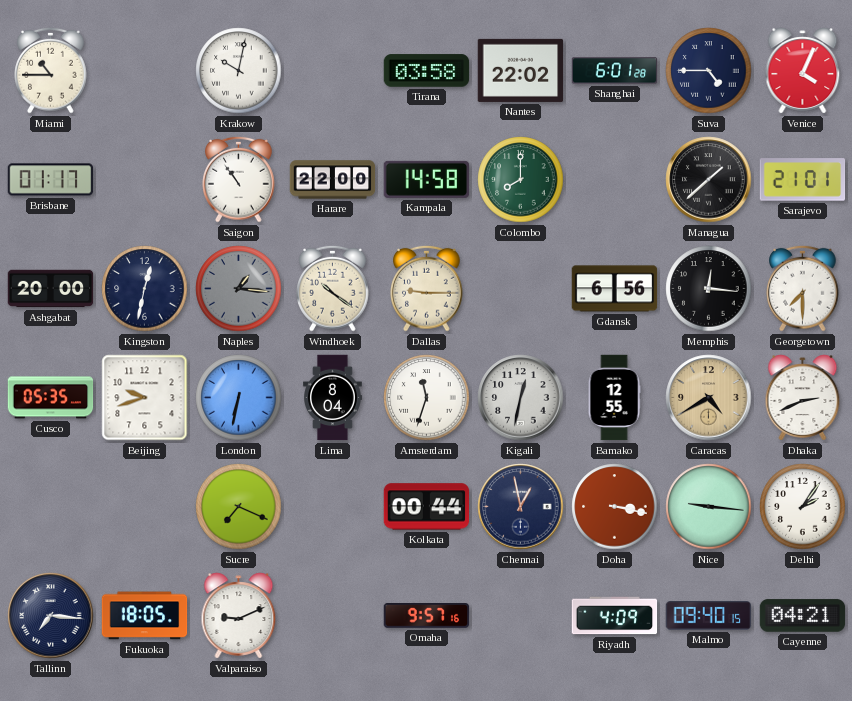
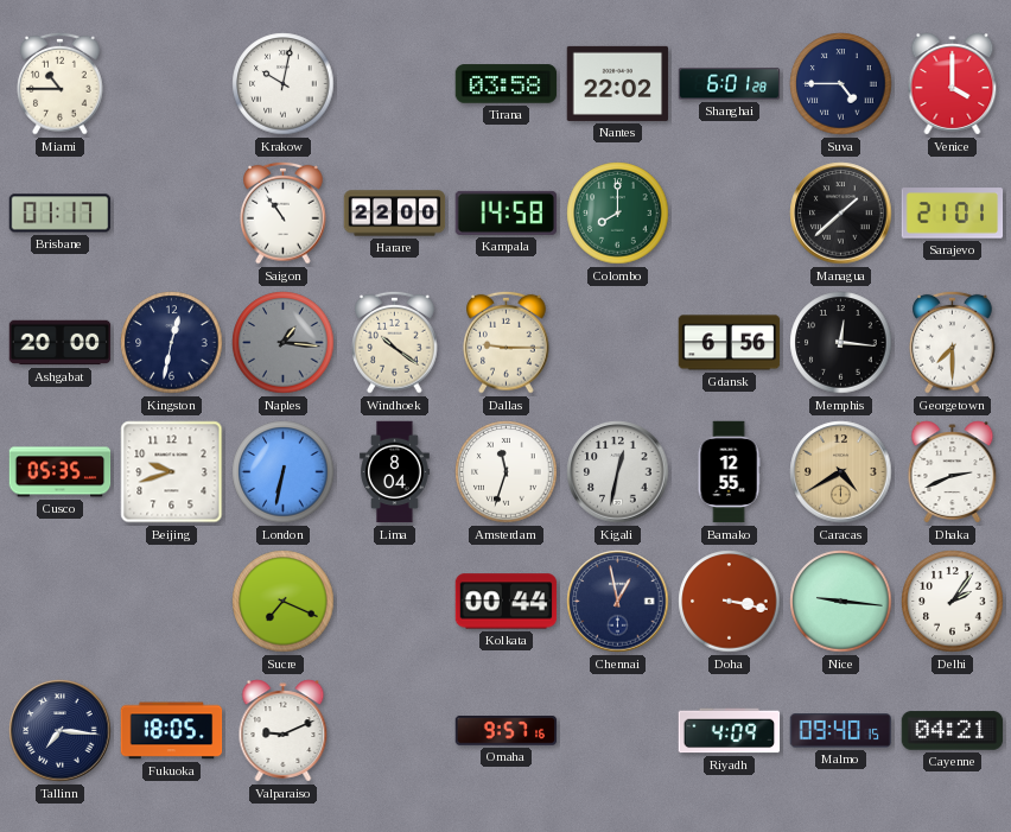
Venice: 4:04 -> 4:00 (953, 84)
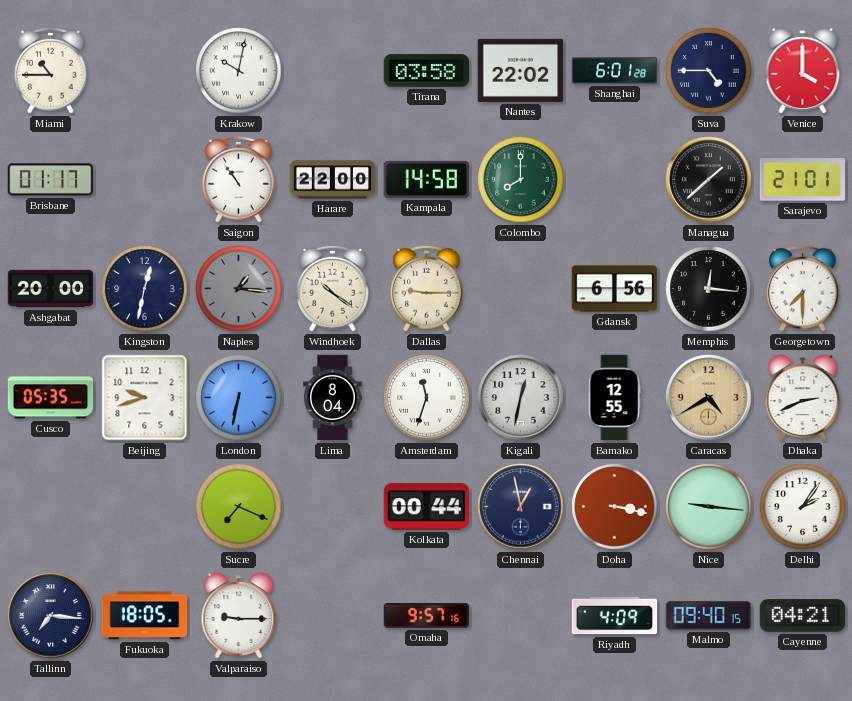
Valparaiso: 9:11 -> 9:15 (239, 616)
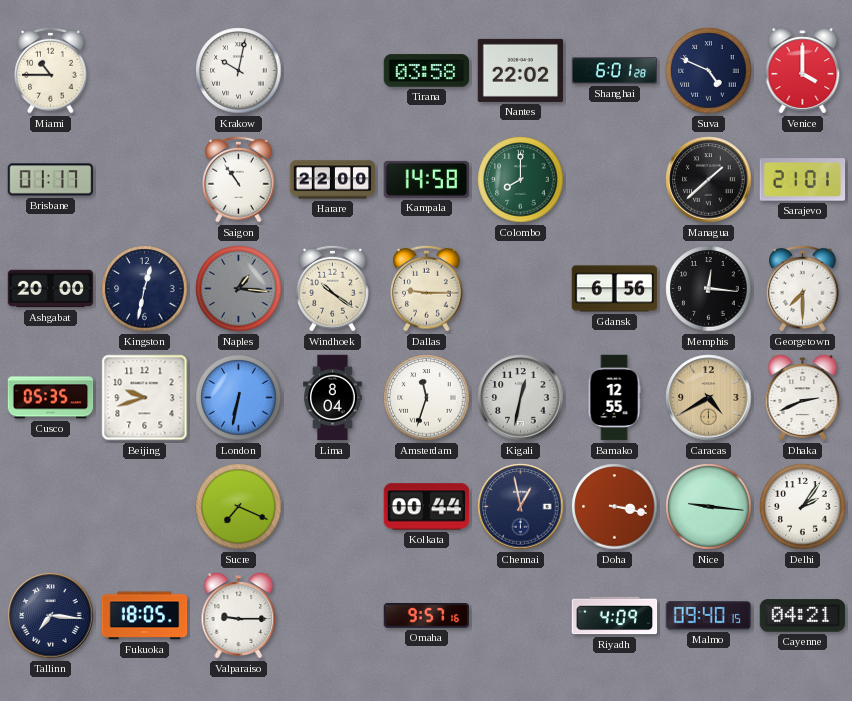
Suva: 4:45 -> 4:49 (709, 71)
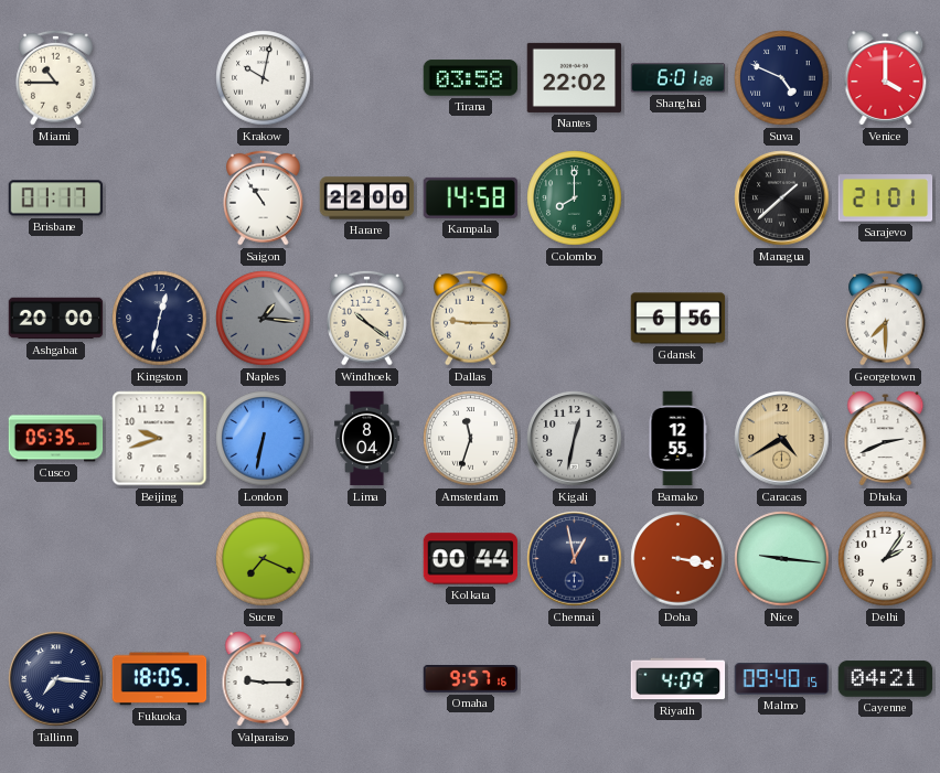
Memphis: 12:16 -> none (709, 289)
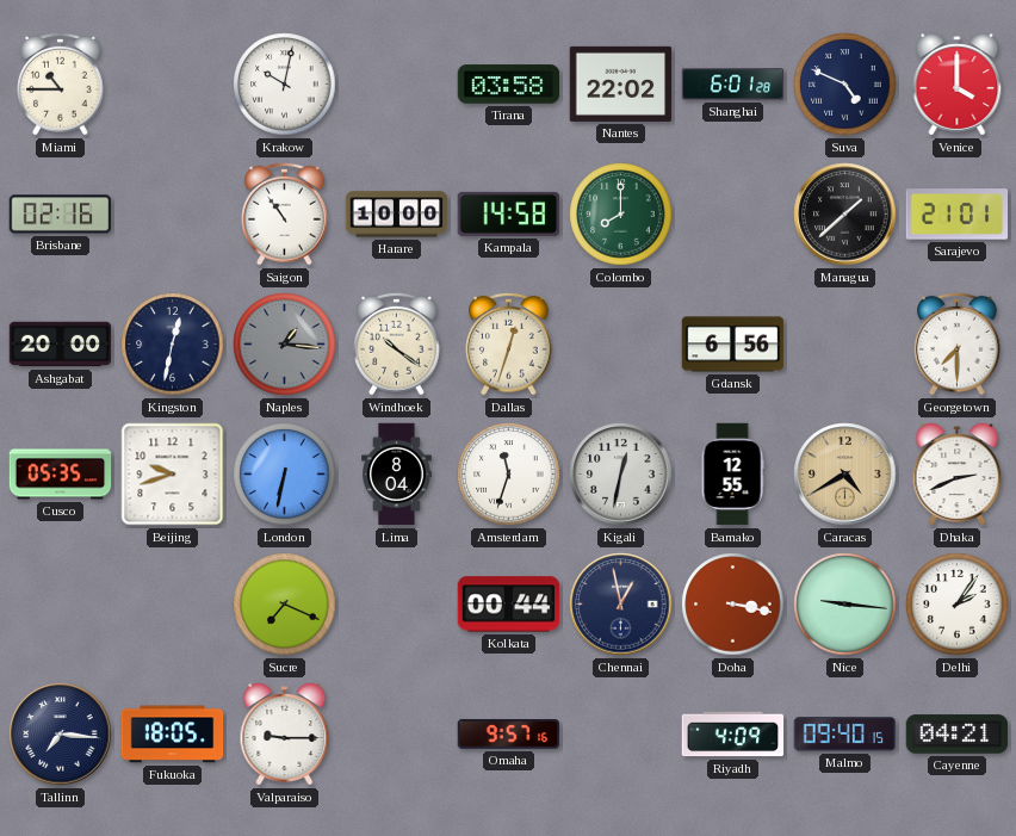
Brisbane: 01:17 -> 02:16 (61, 215)
Harare: 22:00 -> 10:00 (397, 215)
Dallas: 9:15 -> 12:33 (509, 343)
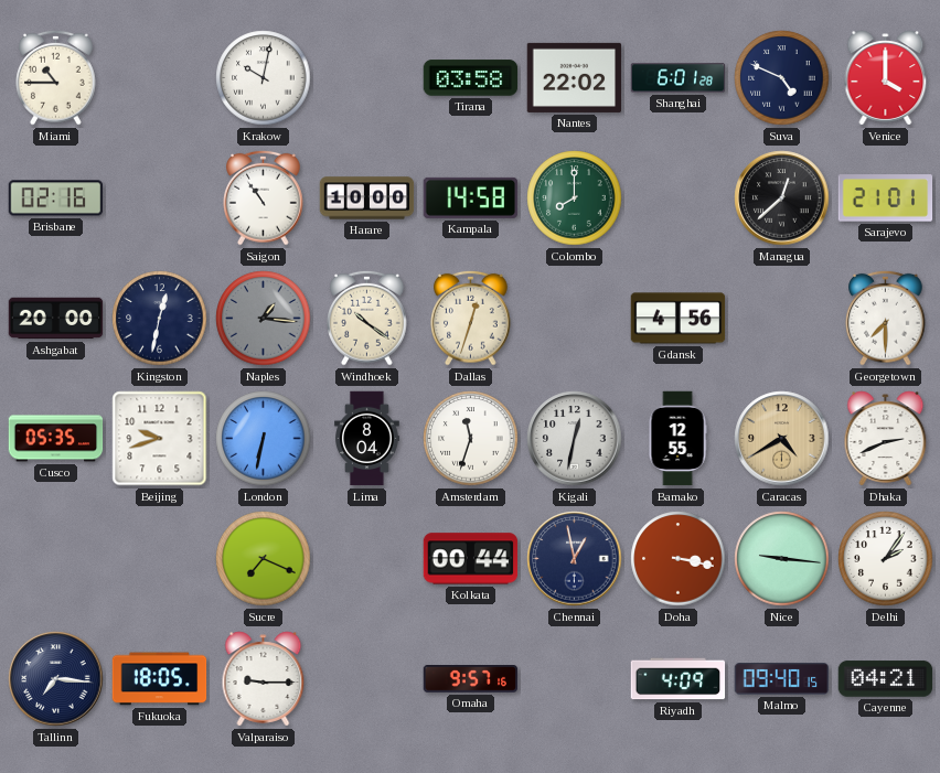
Managua: 1:38 -> 12:38 (782, 198)
Gdansk: 6:56 -> 4:56 (679, 319)
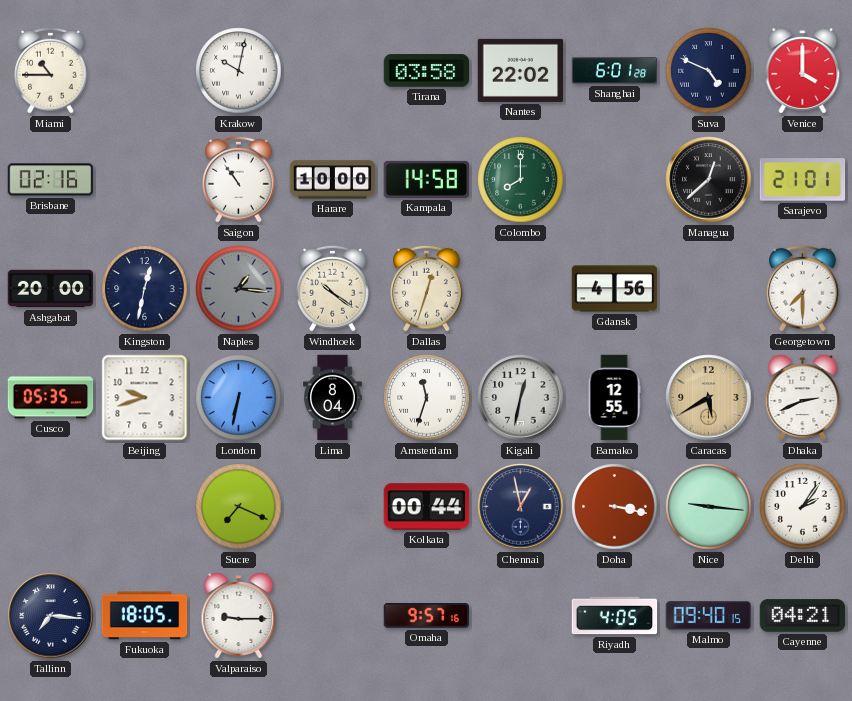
Caracas: 4:40 -> 5:40 (709, 398)
Riyadh: 4:09 -> 4:05 (615, 616)
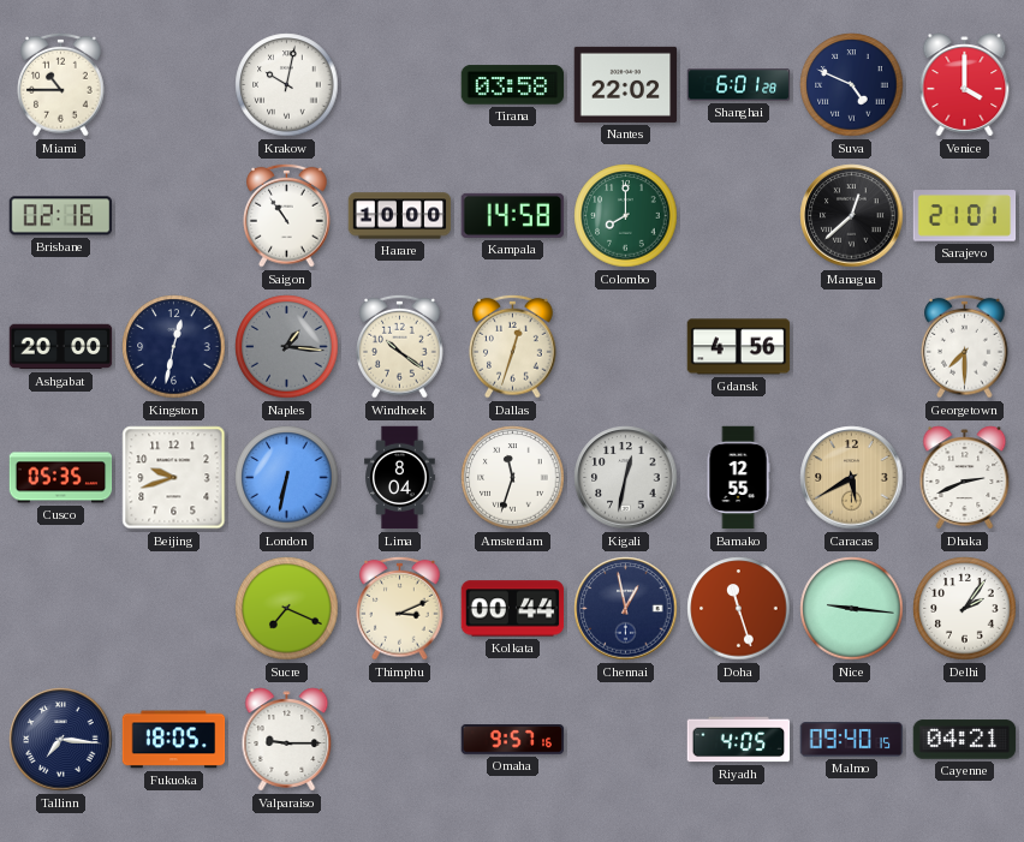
Thimphu: none -> 3:11 (400, 608)
Doha: 3:17 -> 11:27 (739, 609)
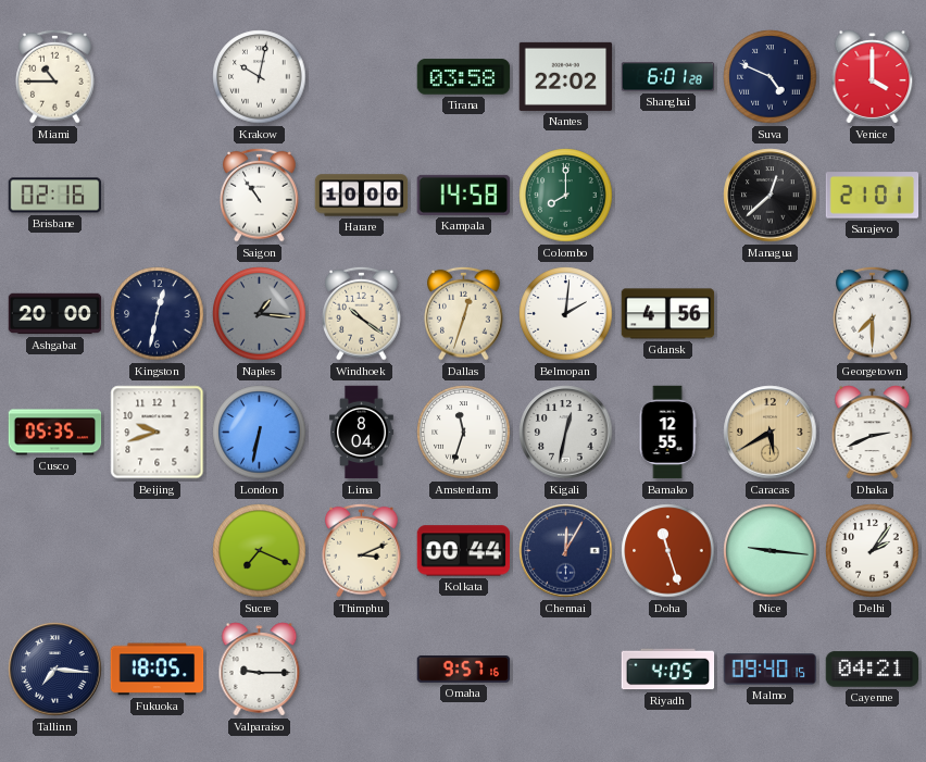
Belmopan: none -> 2:01 (566, 314)
Chennai: 12:58 -> 12:05 (566, 551)
